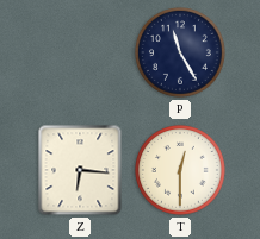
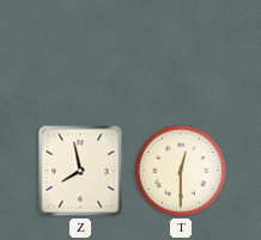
P: 11:25 -> none (181, 54)
Z: 6:16 -> 7:58 (80, 171)
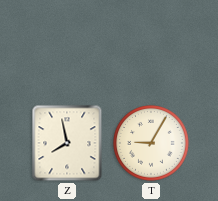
T: 12:30 -> 9:05 (152, 144)
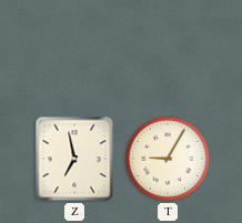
Z: 7:58 -> 6:58 (74, 159)
